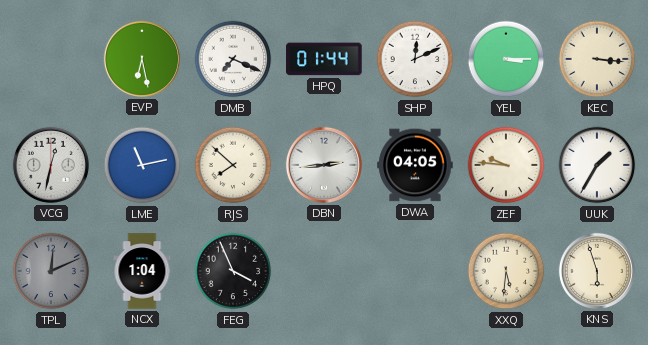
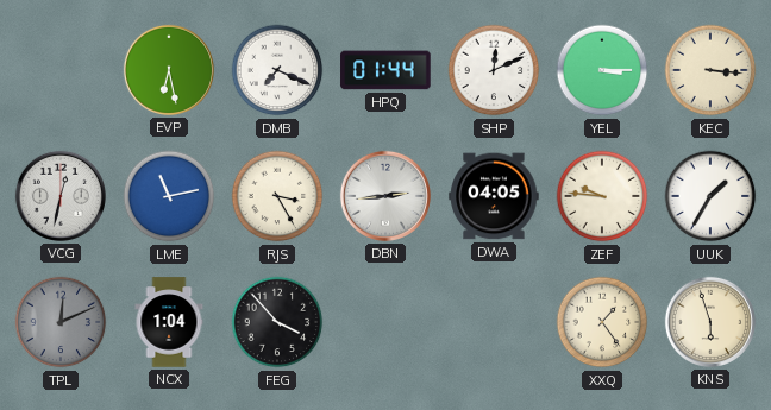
RJS: 7:52 -> 3:25 (277, 196)
FEG: 3:56 -> 3:53 (277, 322)
XXQ: 5:31 -> 1:24 (602, 322)
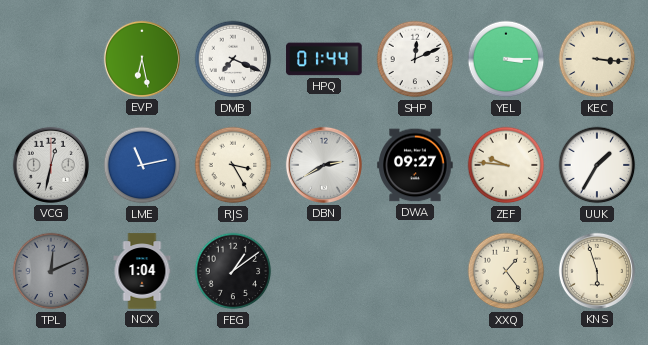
DBN: 2:44 -> 2:40 (324, 165)
DWA: 04:05 -> 09:27 (415, 165)
FEG: 3:53 -> 1:09 (233, 271)
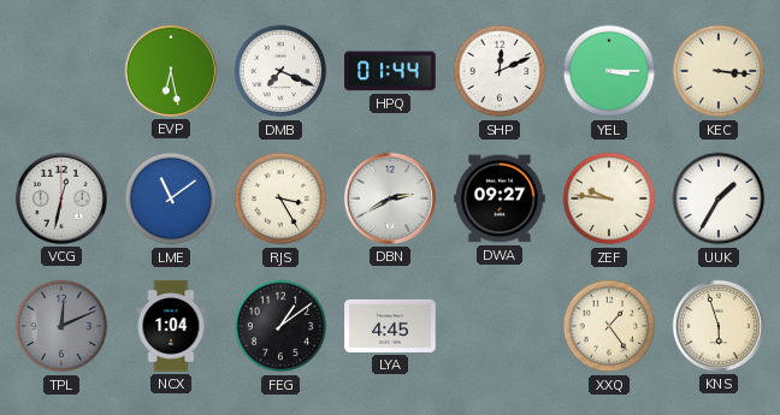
LME: 11:13 -> 11:09 (171, 198)
LYA: none -> 4:45 (390, 326)
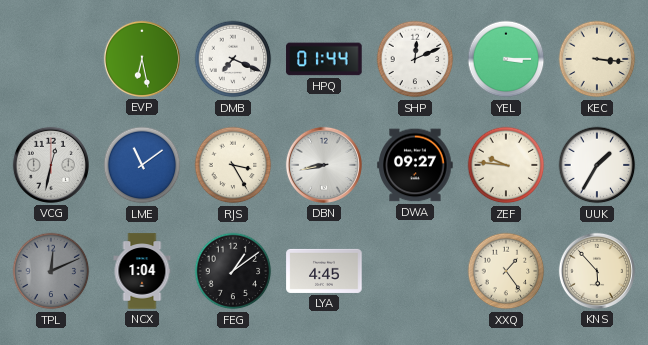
DBN: 2:40 -> 8:43 (324, 165)
KNS: 5:57 -> 5:53 (597, 271)
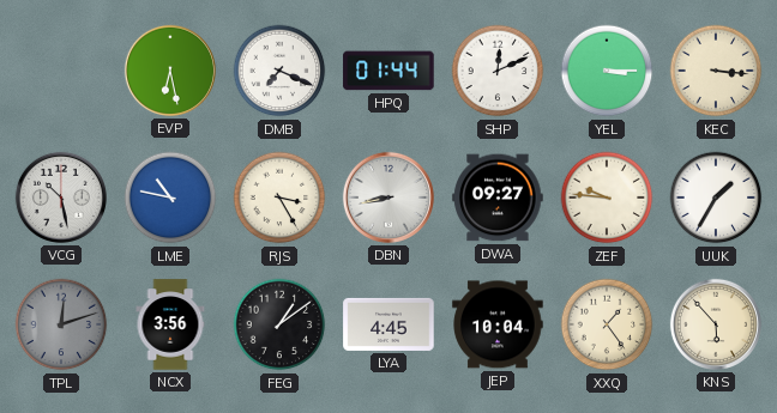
VCG: 12:32 -> 10:28 (61, 198)
LME: 11:09 -> 10:47 (170, 198)
TPL: 12:11 -> 12:12 (61, 324)
NCX: 1:04 -> 3:56 (170, 324)
JEP: none -> 10:04 (498, 324)
